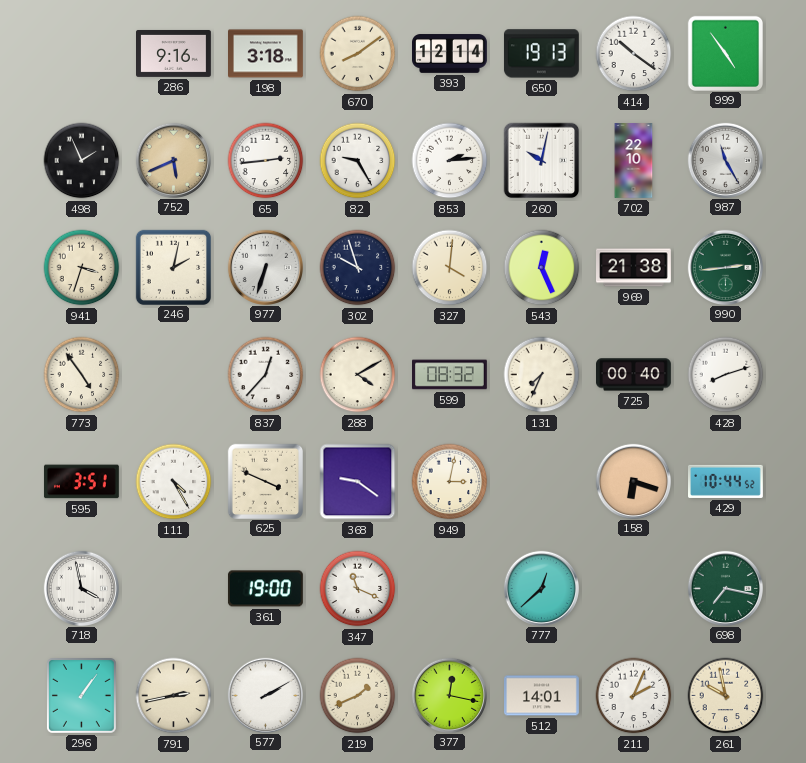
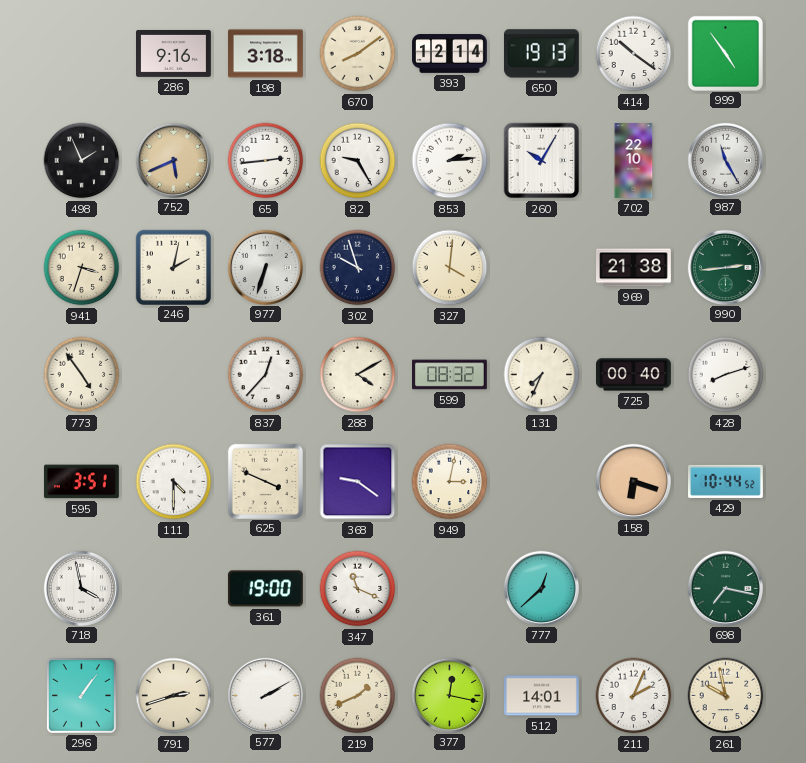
260: 10:02 -> 10:05 (542, 161)
543: 12:26 -> none (542, 268)
111: 4:25 -> 4:30 (174, 482)
791: 2:43 -> 2:42 (174, 696)
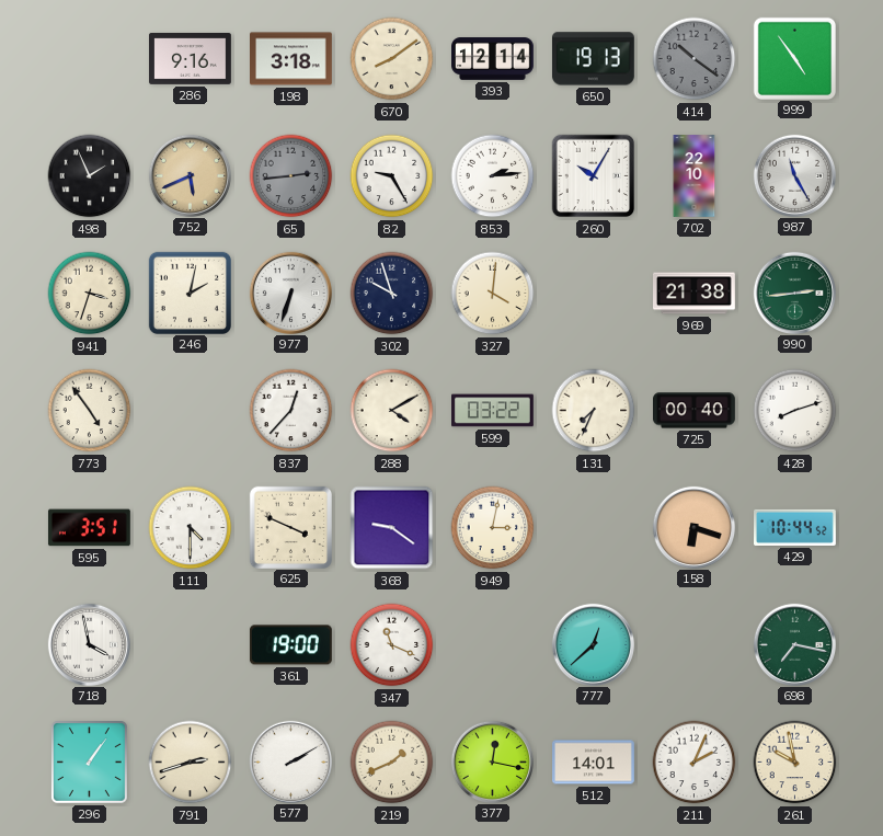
414 dial: white -> grey (695, 59)
65 dial: white -> grey (291, 176)
599: 08:32 -> 03:22 (493, 411)
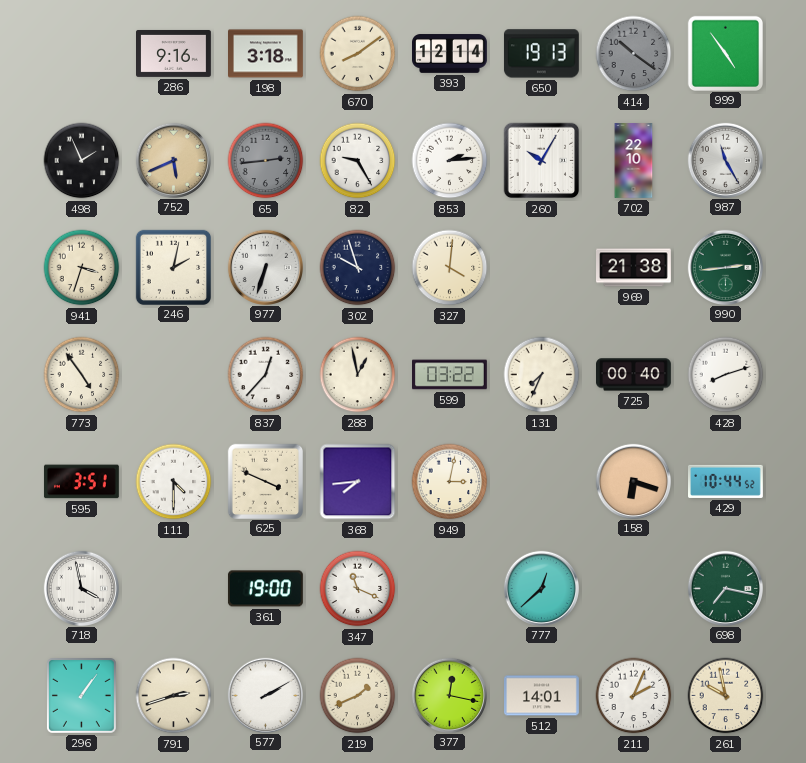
288: 4:10 -> 12:58 (358, 375)
368: 9:21 -> 7:44 (358, 482)
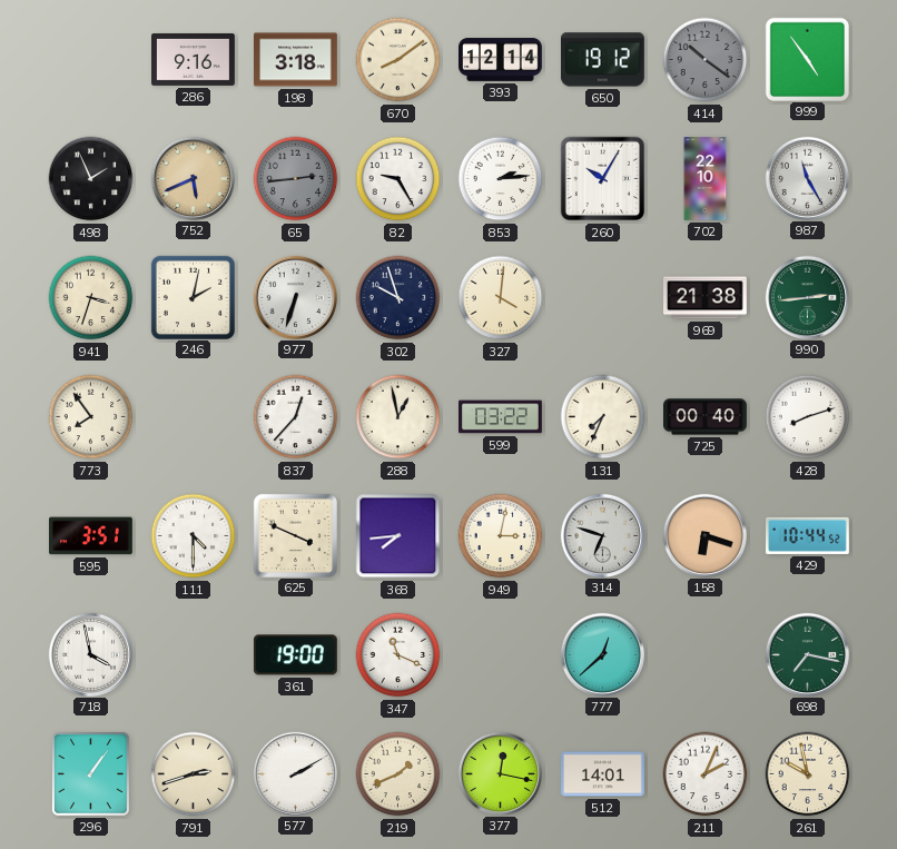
650: 19:13 -> 19:12 (602, 60)
773: 4:54 -> 7:54 (91, 417)
314: none -> 6:48 (602, 535)
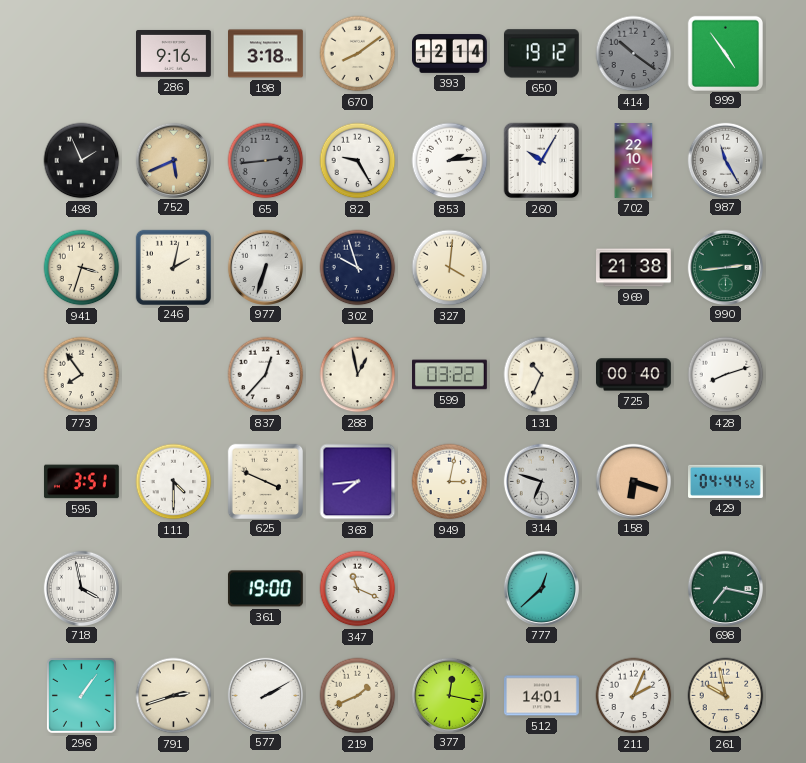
131: 7:34 -> 10:34 (542, 375)
429: 10:44 -> 04:44 (726, 481)
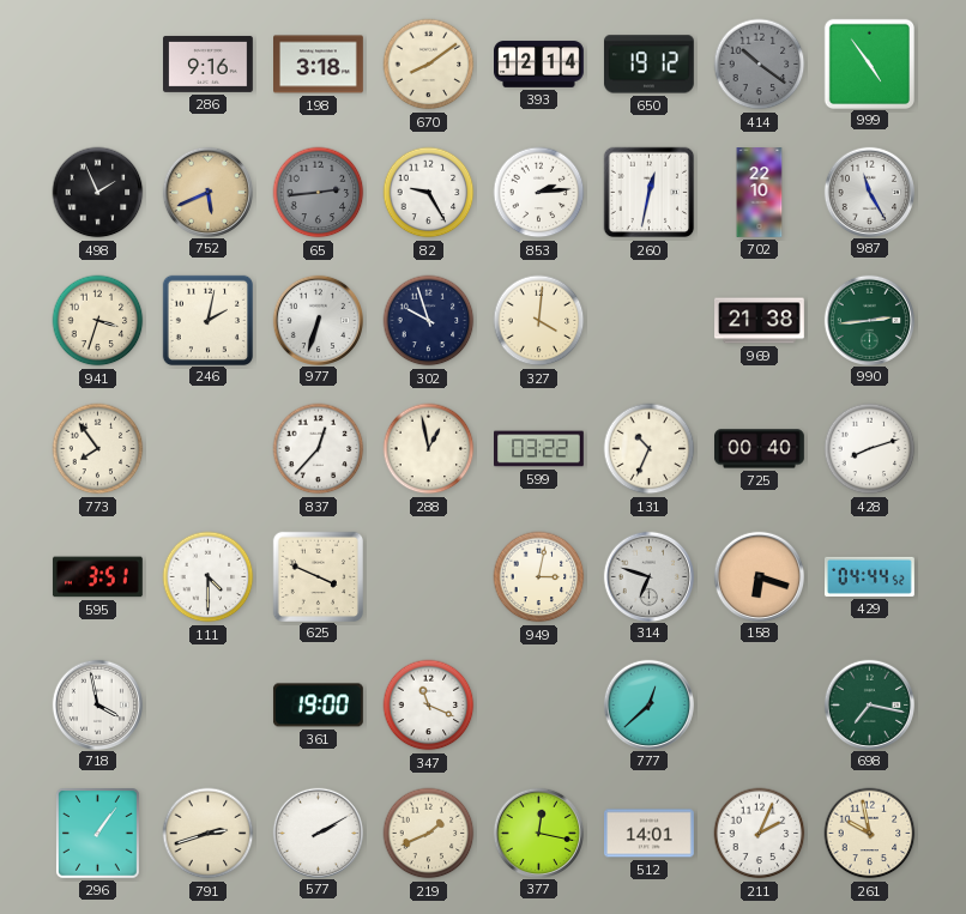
260: 10:05 -> 12:32 (650, 193)
368: 7:44 -> none (358, 482)
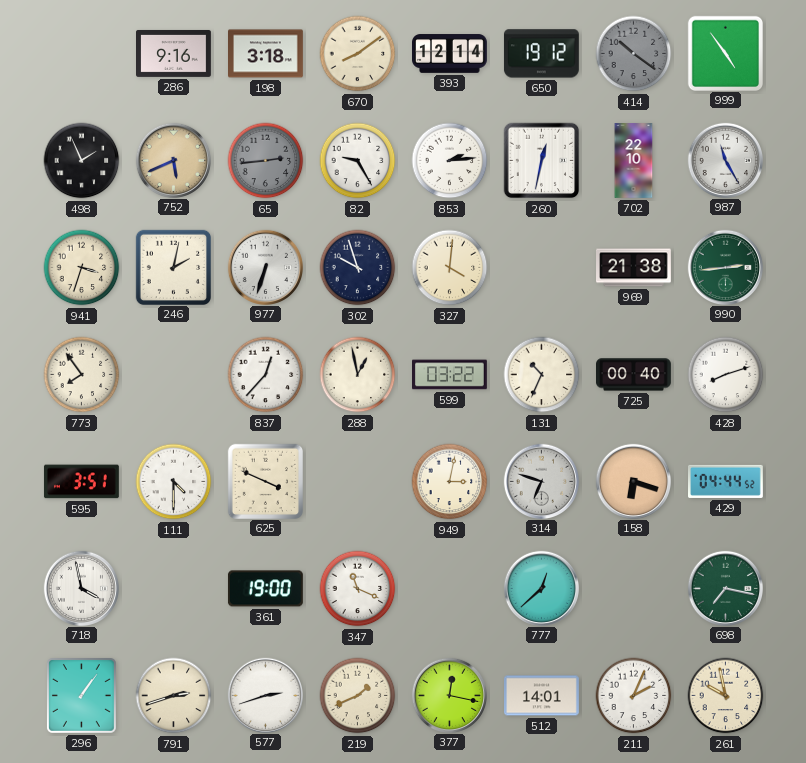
577: 2:10 -> 2:42 (265, 695)
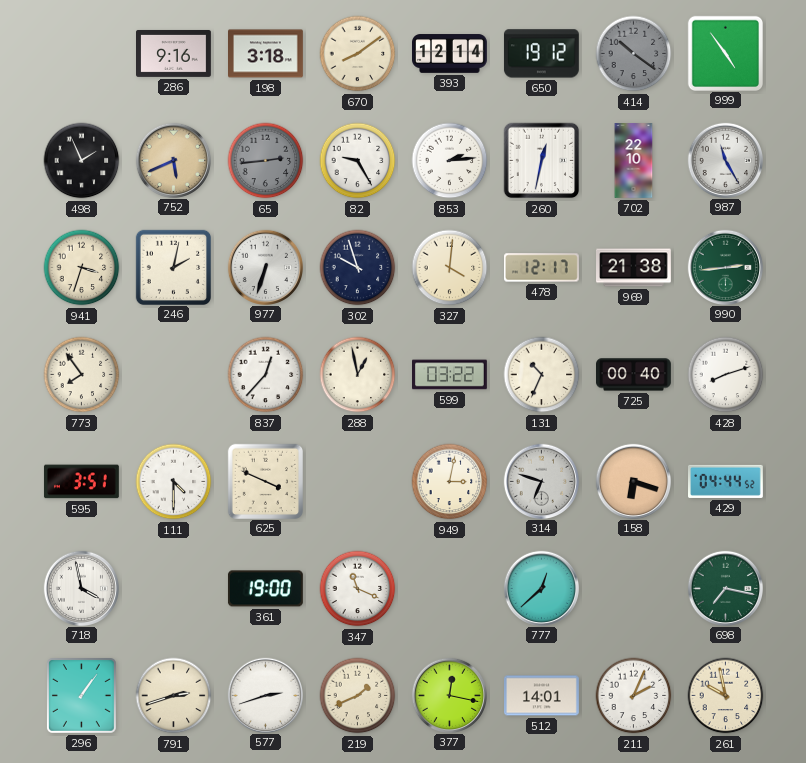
478: none -> 12:17 (542, 268)
